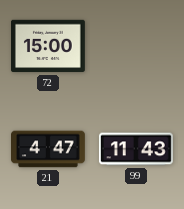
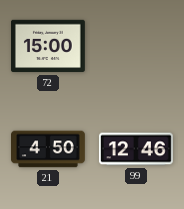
21: 4:47 -> 4:50 (49, 149)
99: 11:43 -> 12:46 (136, 149)
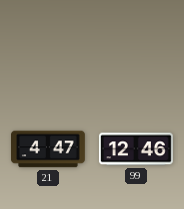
72: 15:00 -> none (49, 46)
21: 4:50 -> 4:47 (49, 149)
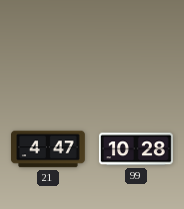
99: 12:46 -> 10:28 (136, 149)
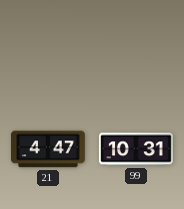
99: 10:28 -> 10:31 (136, 149)
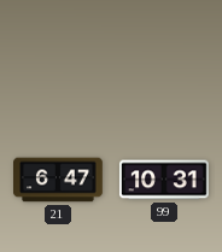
21: 4:47 -> 6:47 (59, 180)
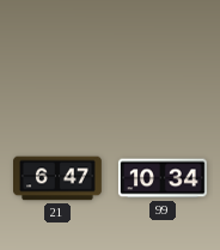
99: 10:31 -> 10:34 (163, 178)
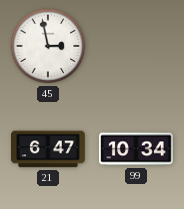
45: none -> 2:58 (48, 46)
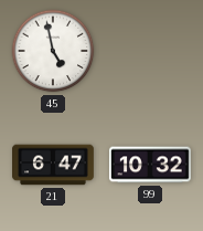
45: 2:58 -> 4:58 (53, 51)
99: 10:34 -> 10:32 (150, 165)
